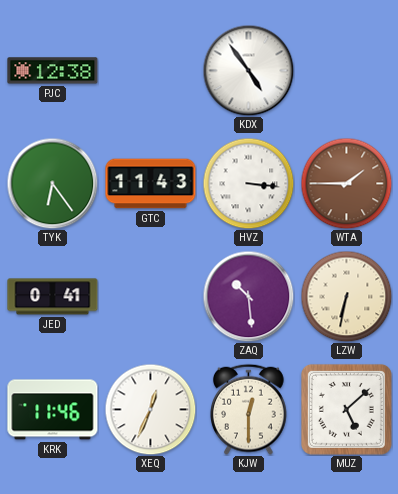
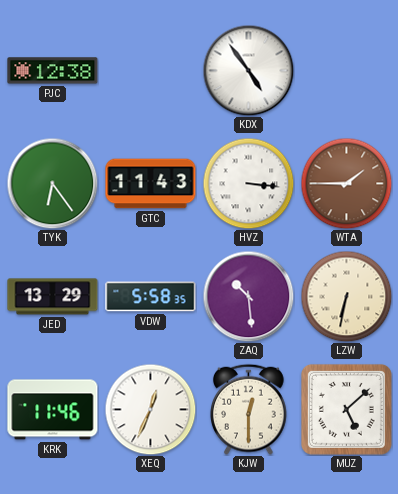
JED: 0:41 -> 13:29 (53, 297)
VDW: none -> 5:58 (151, 297)
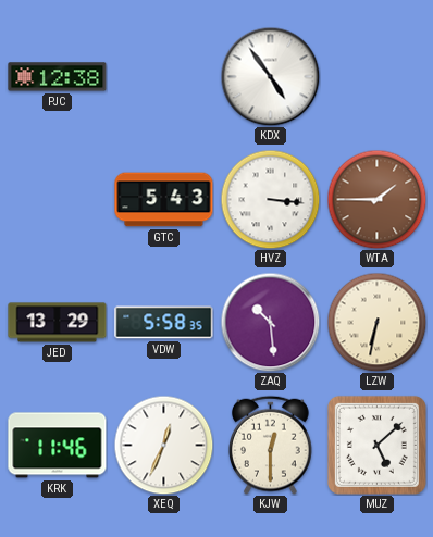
TYK: 6:24 -> none (52, 183)
GTC: 11:43 -> 5:43 (164, 200)
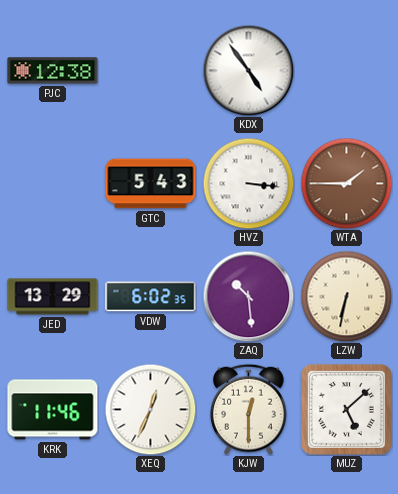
VDW: 5:58 -> 6:02 (151, 297)
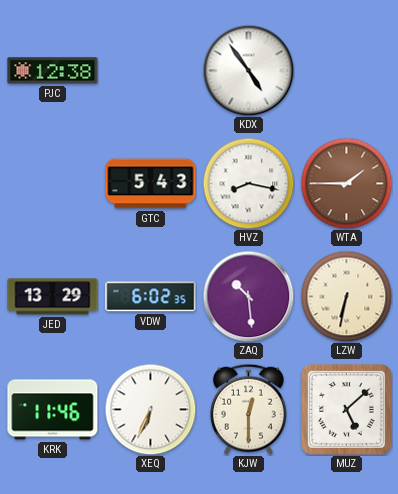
HVZ: 3:16 -> 8:17 (248, 183)
XEQ: 12:34 -> 6:34 (150, 409)
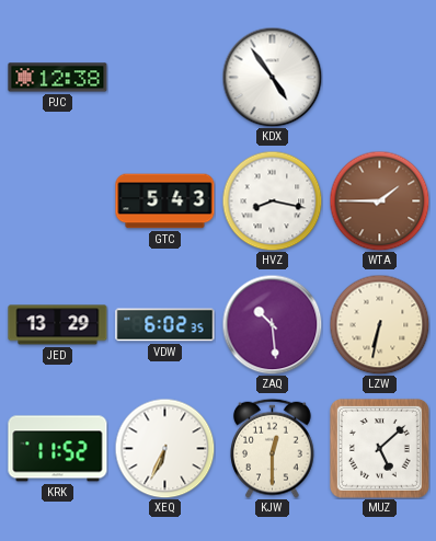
KRK: 11:46 -> 11:52 (58, 449)
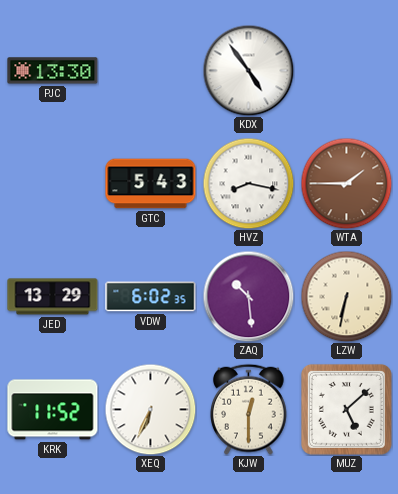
PJC: 12:38 -> 13:30 (53, 71)
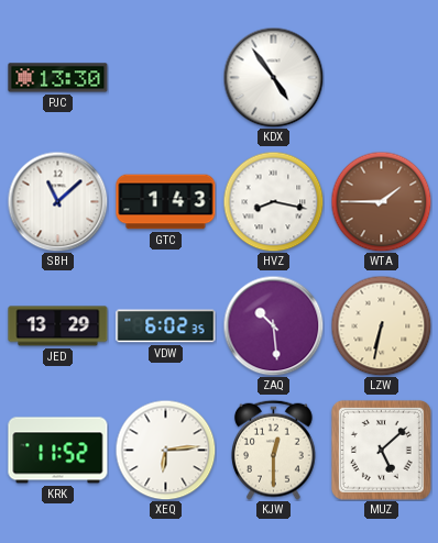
SBH: none -> 11:08 (57, 201)
GTC: 5:43 -> 1:43 (166, 202)
XEQ: 6:34 -> 6:14 (165, 450)
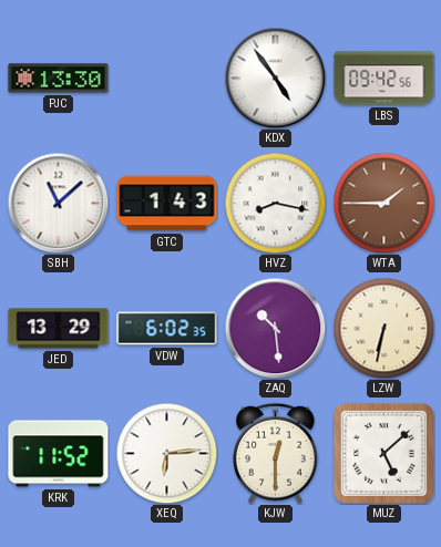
LBS: none -> 09:42 (384, 79)
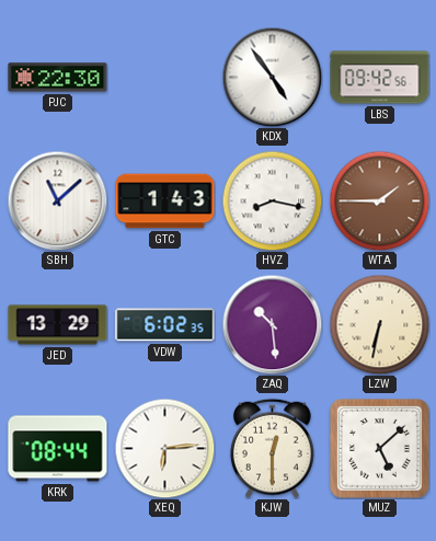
PJC: 13:30 -> 22:30 (58, 78)
KRK: 11:52 -> 08:44 (58, 449)
